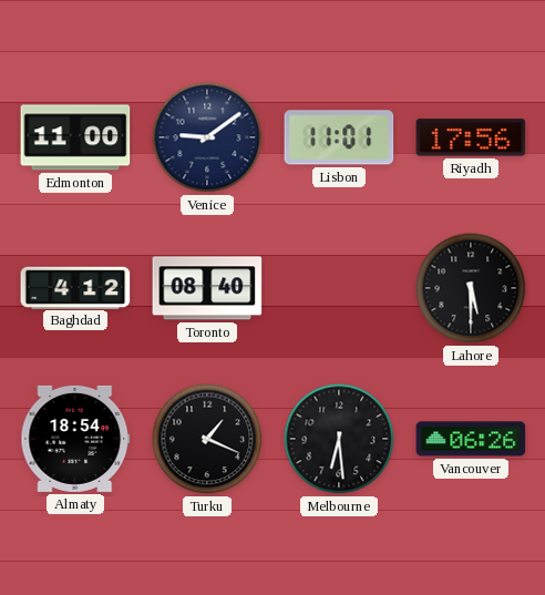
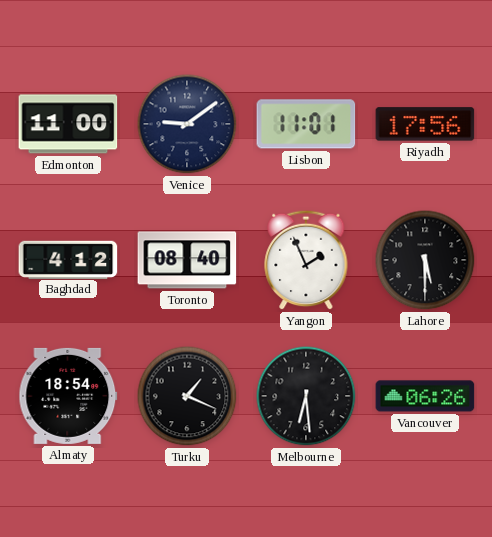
Yangon: none -> 1:56 (306, 260)
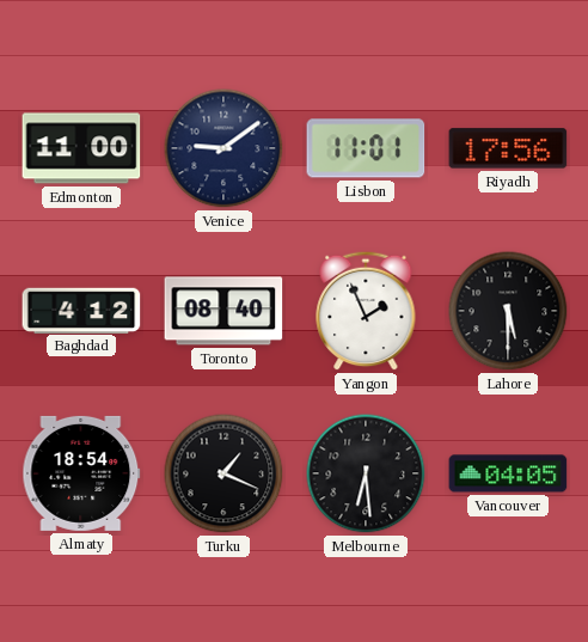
Vancouver: 06:26 -> 04:05 (508, 473)
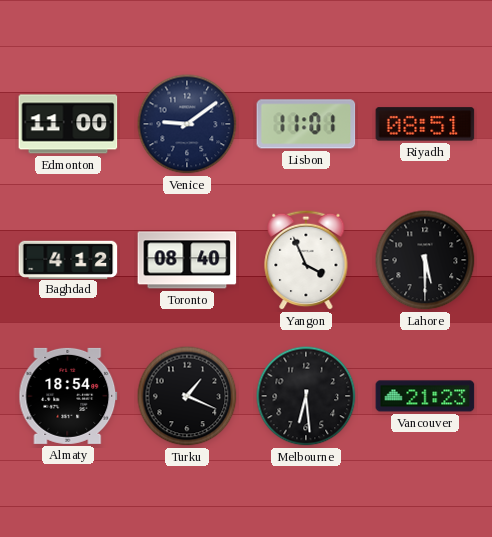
Riyadh: 17:56 -> 08:51 (425, 124)
Yangon: 1:56 -> 3:56 (306, 260)
Vancouver: 04:05 -> 21:23 (425, 396)
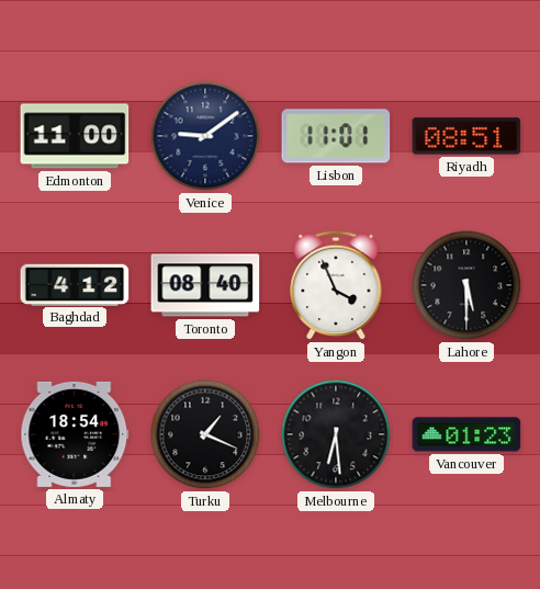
Vancouver: 21:23 -> 01:23 (466, 434)
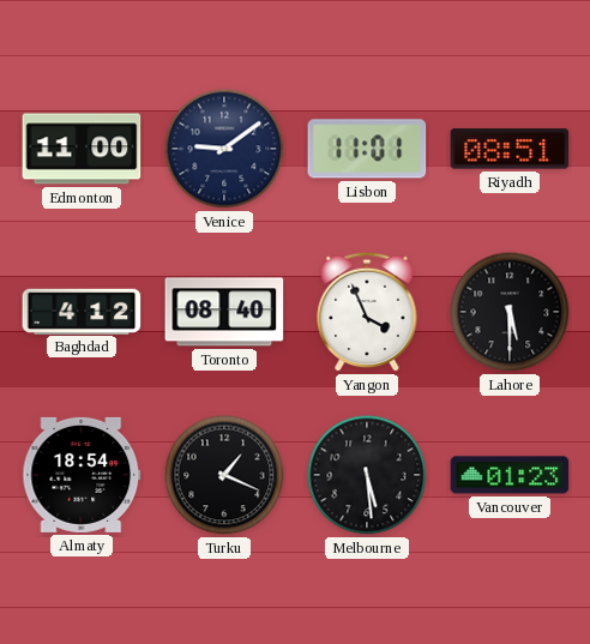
Melbourne: 6:29 -> 5:29 (367, 475)
